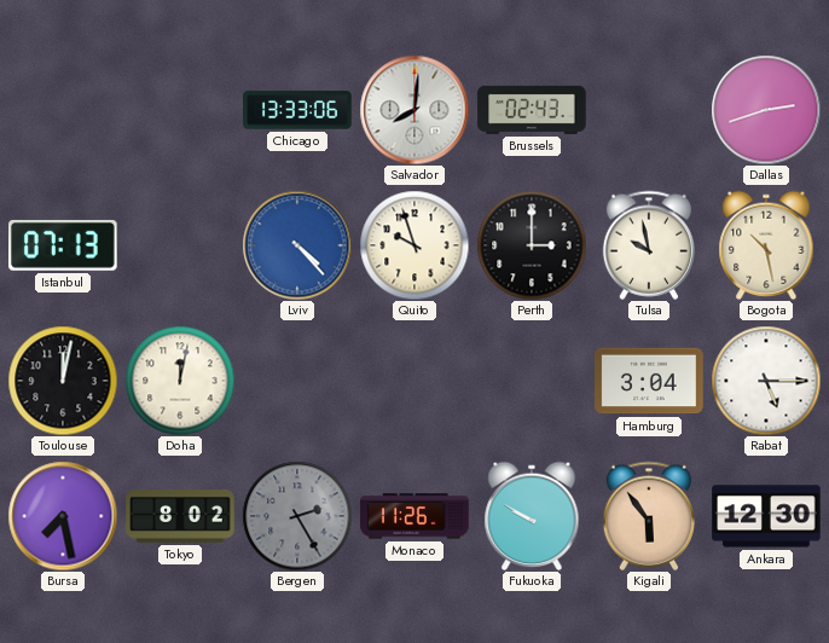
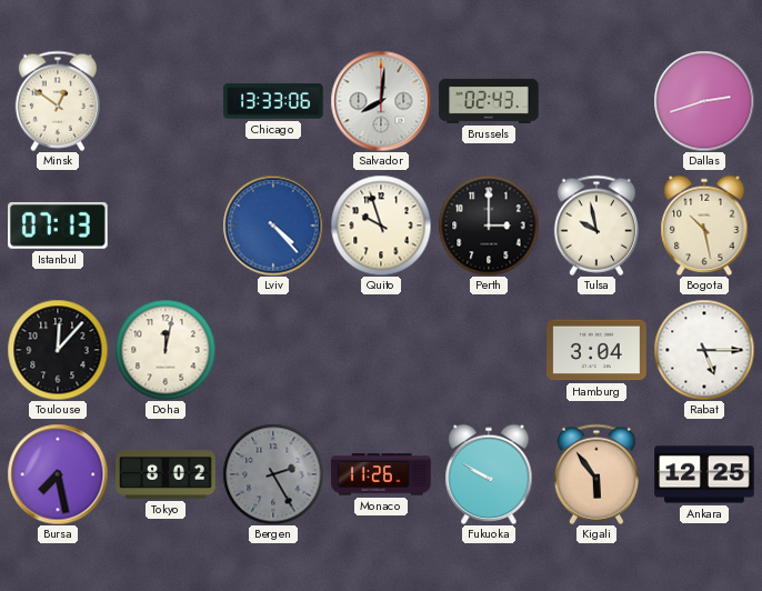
Minsk: none -> 12:51 (58, 101)
Toulouse: 12:02 -> 12:07 (58, 350)
Ankara: 12:30 -> 12:25 (704, 474)
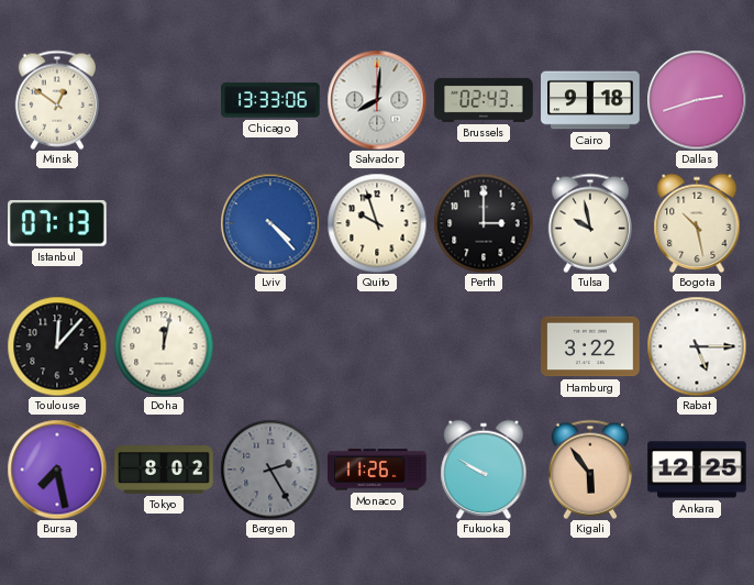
Cairo: none -> 9:18 (590, 100)
Hamburg: 3:04 -> 3:22 (590, 346)
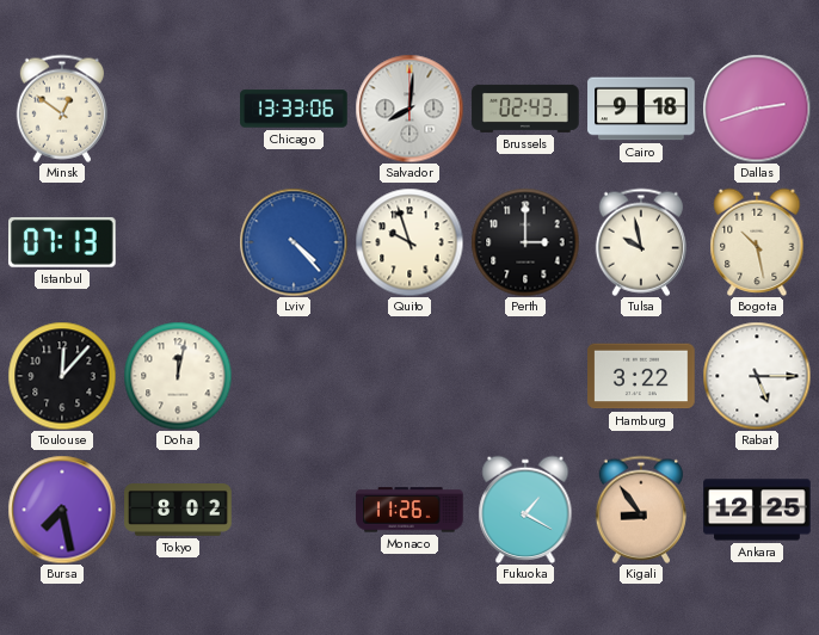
Bergen: 2:25 -> none (270, 470)
Fukuoka: 9:50 -> 1:20 (525, 510)
Kigali: 5:54 -> 8:54 (641, 510)
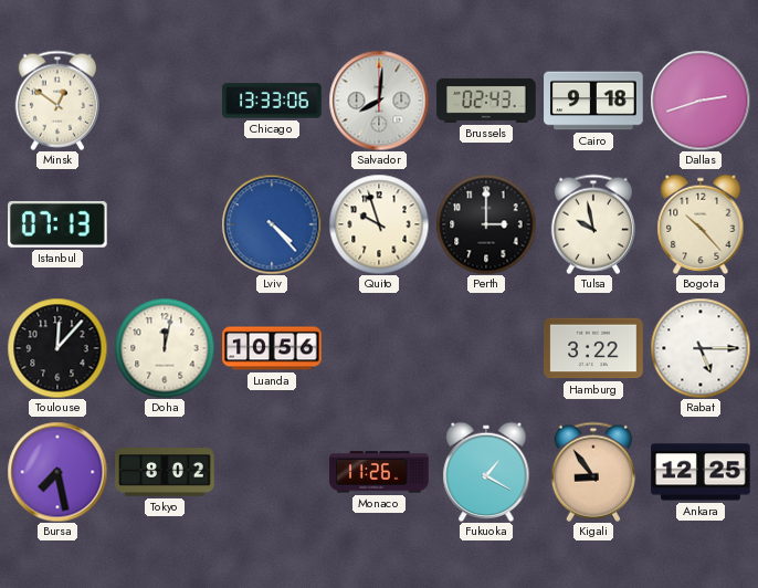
Bogota: 10:28 -> 10:23 (701, 224)
Luanda: none -> 10:56 (272, 348)
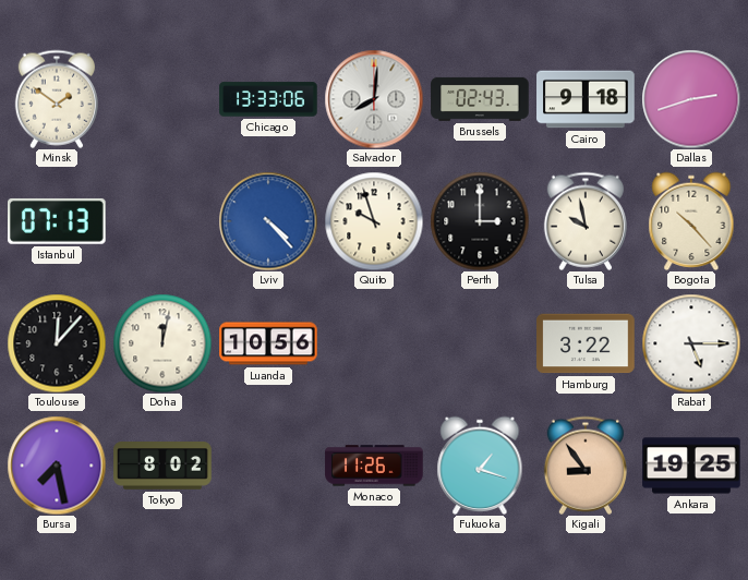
Minsk: 12:51 -> 1:51 (57, 99)
Fukuoka: 1:20 -> 1:18 (480, 466)
Ankara: 12:25 -> 19:25 (691, 466)
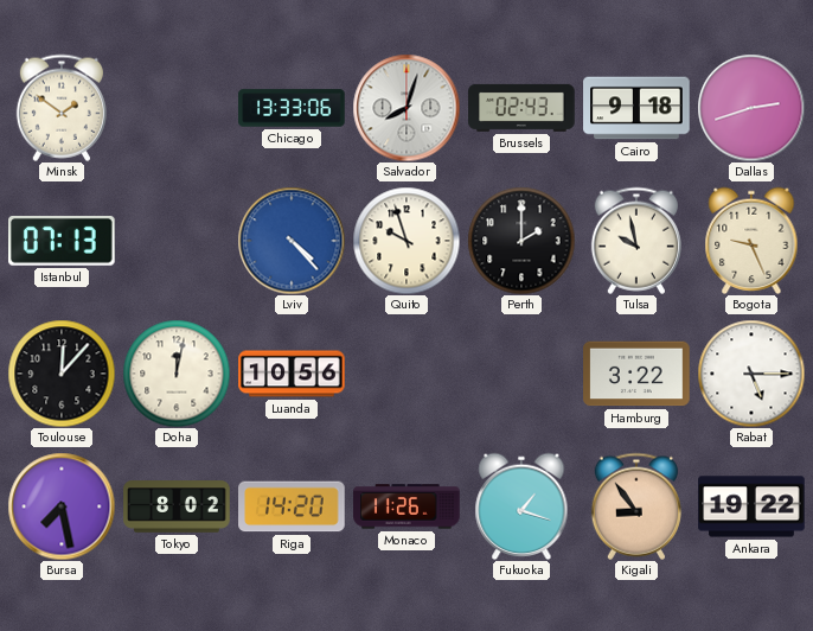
Salvador: 8:01 -> 8:03 (406, 108)
Perth: 3:00 -> 2:00 (521, 241)
Bogota: 10:23 -> 9:26 (751, 241)
Riga: none -> 14:20 (292, 506)
Ankara: 19:25 -> 19:22 (751, 506)
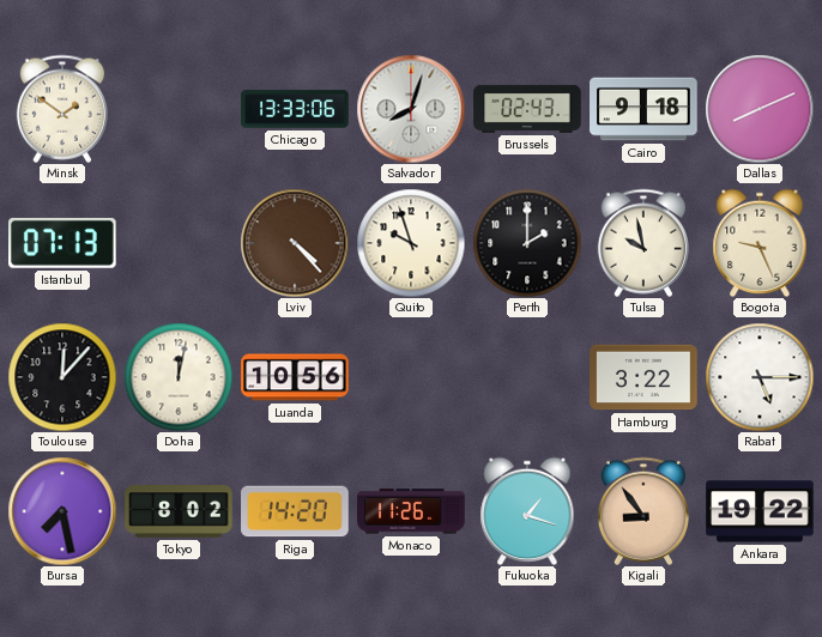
Dallas: 2:42 -> 8:11 (760, 109)
Lviv dial: blue -> brown (295, 243)
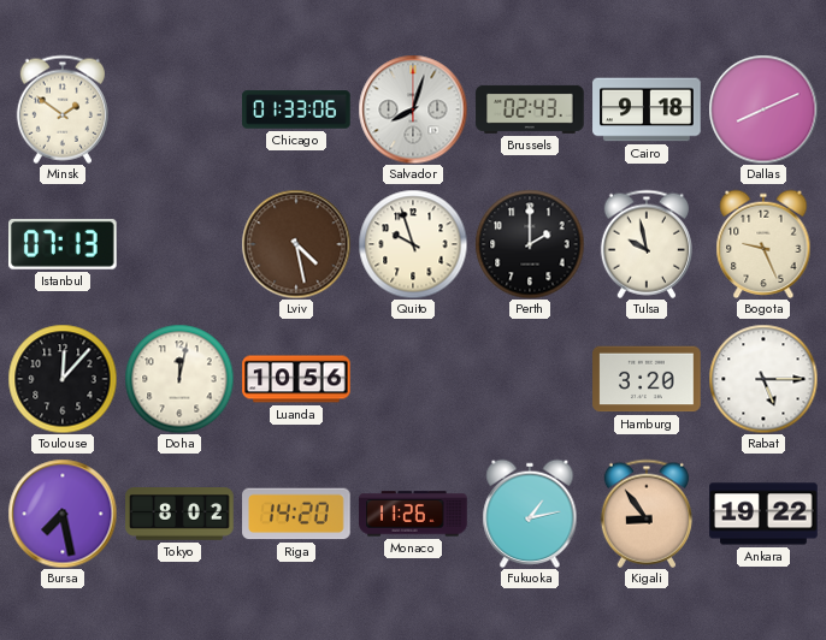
Chicago: 13:33 -> 01:33 (296, 109)
Lviv: 4:23 -> 4:28 (296, 244)
Hamburg: 3:22 -> 3:20 (647, 379)
Fukuoka: 1:18 -> 1:13 (530, 514)
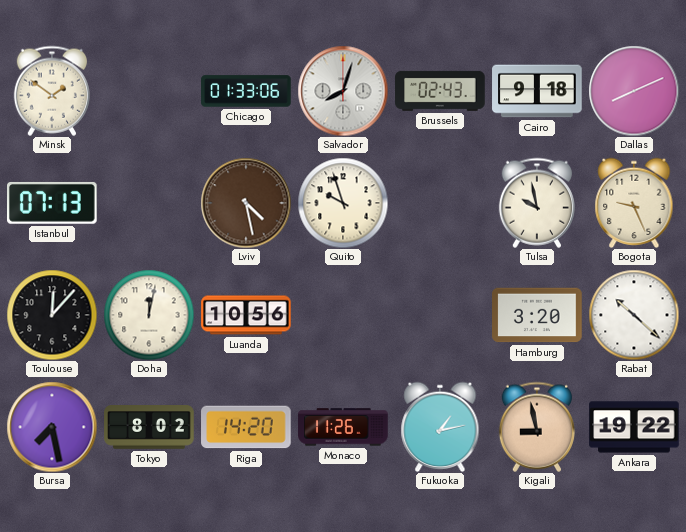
Perth: 2:00 -> none (530, 244)
Rabat: 5:15 -> 10:22 (634, 315)
Kigali: 8:54 -> 8:58 (537, 427)
